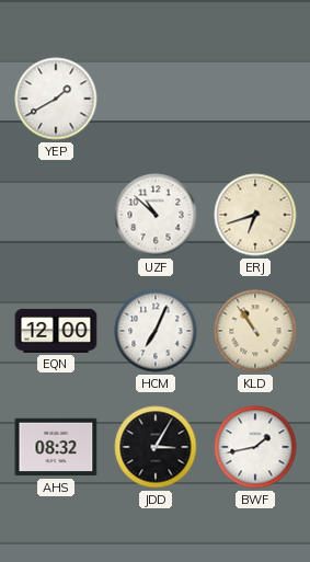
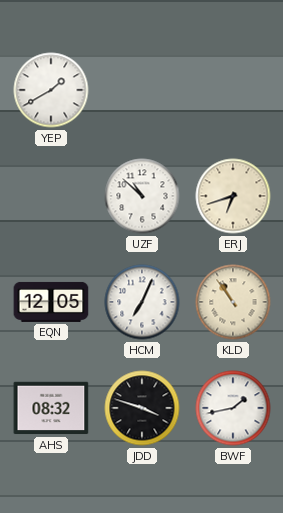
EQN: 12:00 -> 12:05 (51, 302)
JDD: 3:05 -> 3:48 (142, 408)
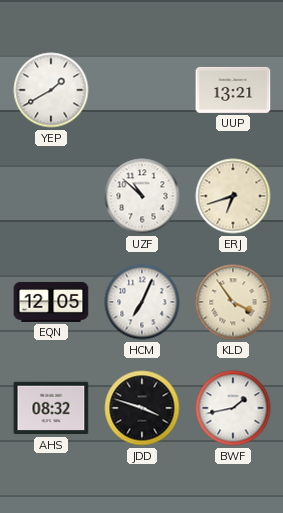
UUP: none -> 13:21 (233, 90)
KLD: 10:54 -> 3:54 (233, 302)
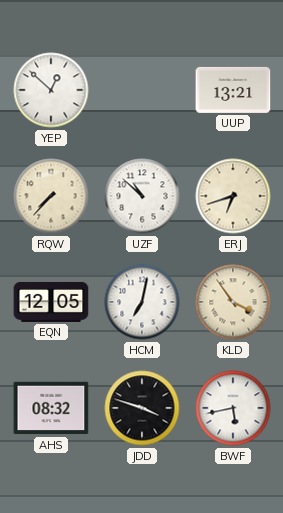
YEP: 1:40 -> 12:52 (51, 90)
RQW: none -> 7:37 (51, 196)
HCM: 7:04 -> 7:02 (142, 302)
BWF: 1:43 -> 5:43 (233, 408)
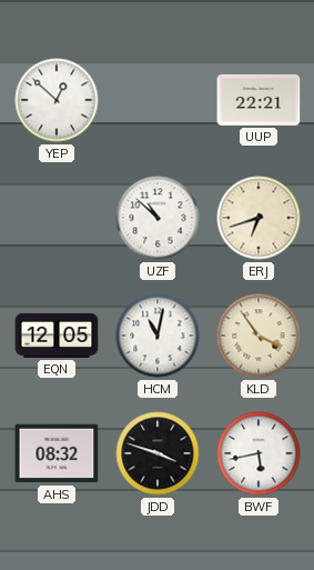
UUP: 13:21 -> 22:21 (259, 100)
RQW: 7:37 -> none (51, 196)
HCM: 7:02 -> 11:02 (158, 336)
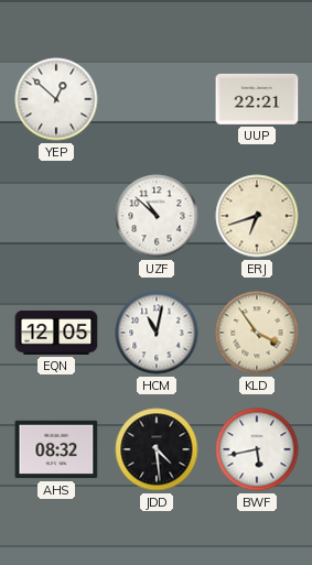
JDD: 3:48 -> 4:29 (157, 449)
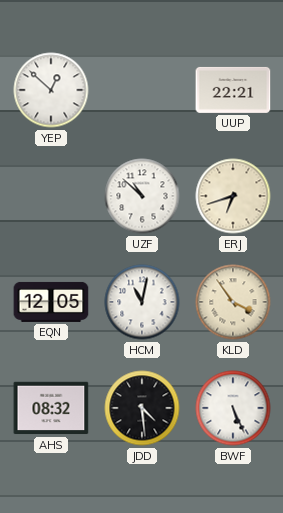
BWF: 5:43 -> 5:26 (233, 408)
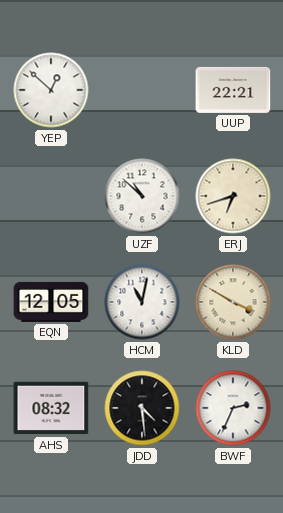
KLD: 3:54 -> 3:50 (233, 302)
BWF: 5:26 -> 2:34 (233, 408)
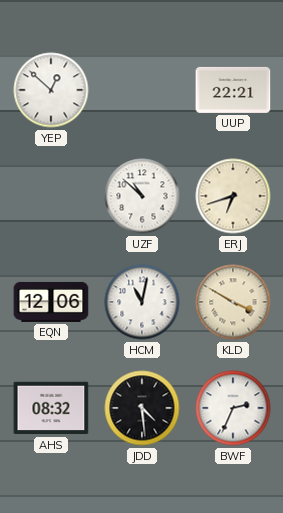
EQN: 12:05 -> 12:06 (51, 302)
